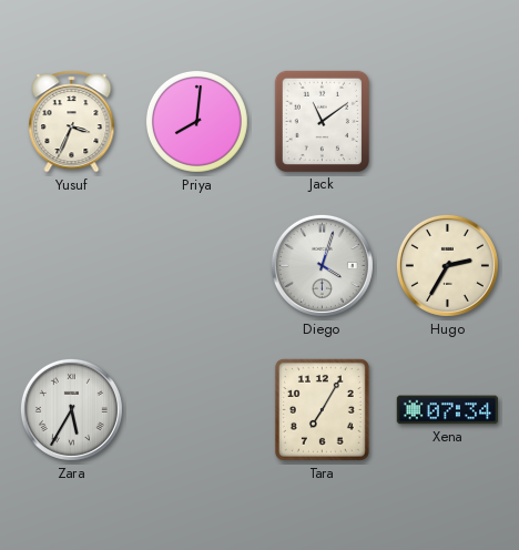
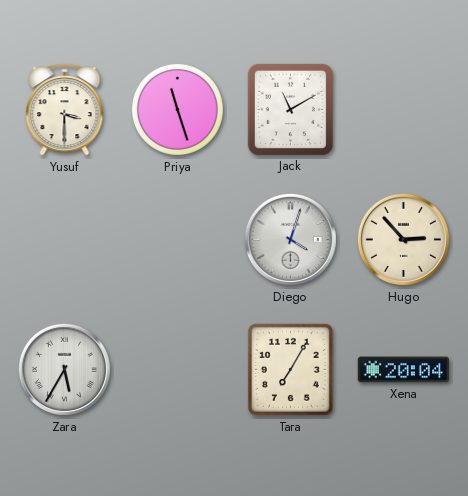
Yusuf: 3:34 -> 3:30 (65, 110)
Priya: 8:01 -> 11:27 (177, 109)
Jack: 11:09 -> 11:10 (290, 109)
Hugo: 2:35 -> 2:53 (403, 239)
Xena: 07:34 -> 20:04 (404, 370)
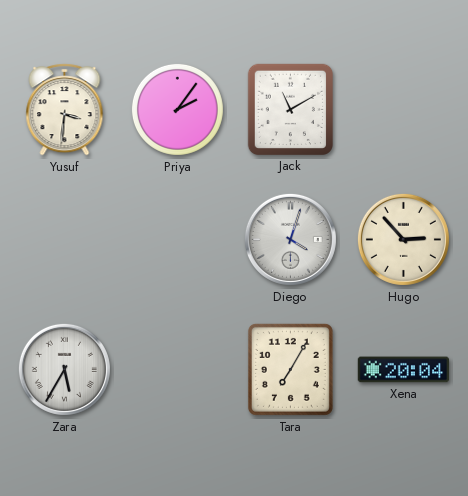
Yusuf: 3:30 -> 3:31 (65, 110)
Priya: 11:27 -> 2:06 (177, 109)
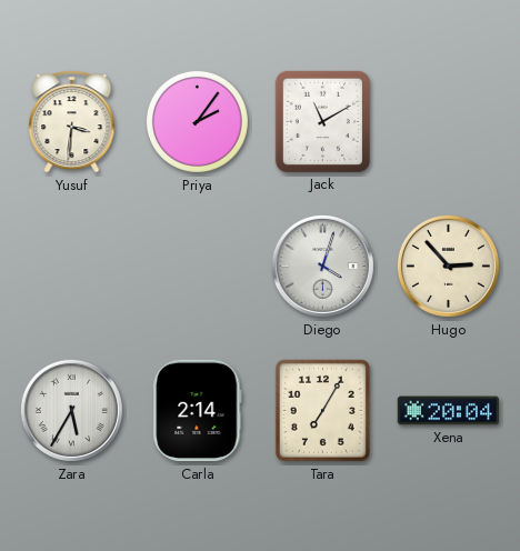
Carla: none -> 2:14 (198, 411)
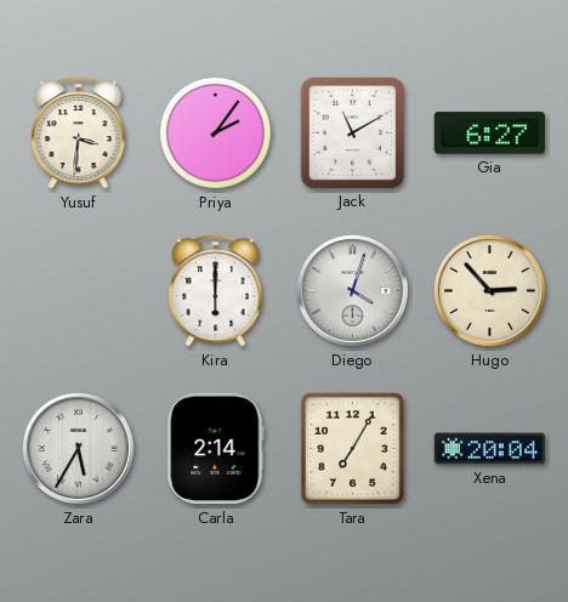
Gia: none -> 6:27 (489, 134)
Kira: none -> 6:00 (216, 291)
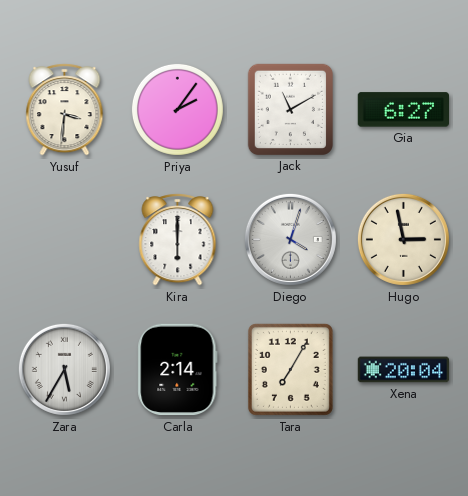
Hugo: 2:53 -> 2:58 (403, 239)
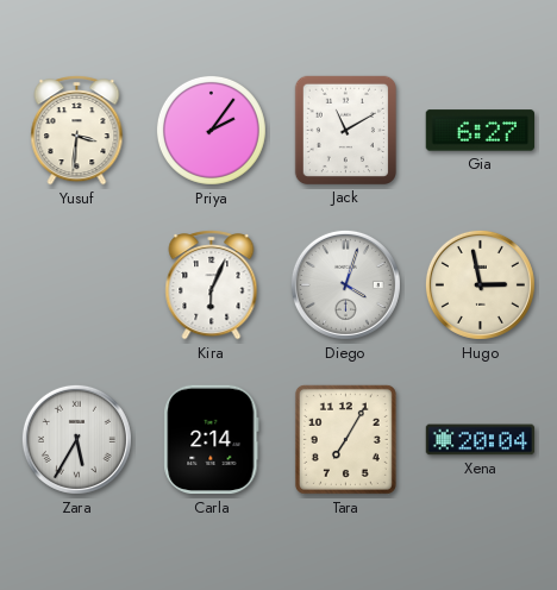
Kira: 6:00 -> 6:04 (212, 285)
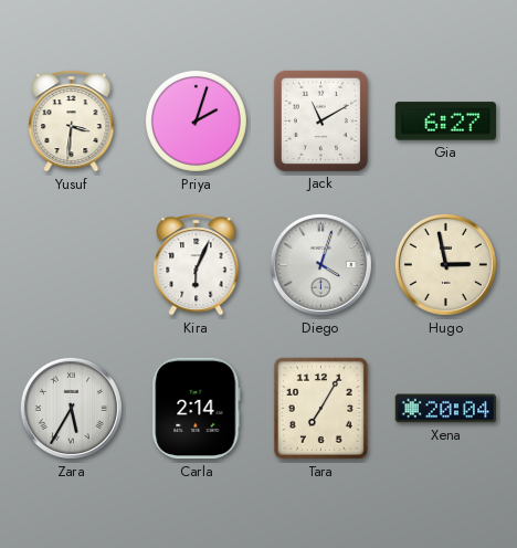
Priya: 2:06 -> 2:03 (196, 120)
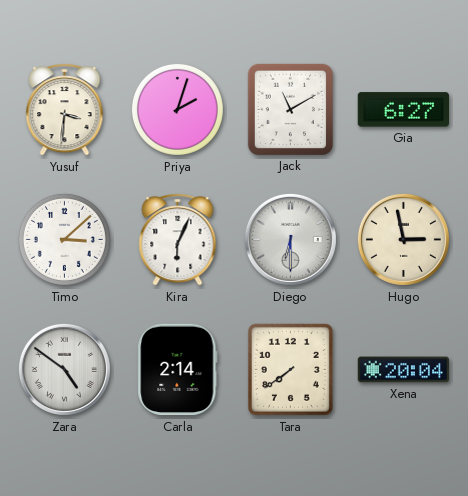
Timo: none -> 3:08 (64, 239)
Diego: 4:03 -> 6:30 (290, 239)
Zara: 5:35 -> 4:51 (64, 369)
Tara: 7:05 -> 7:39 (290, 369)
